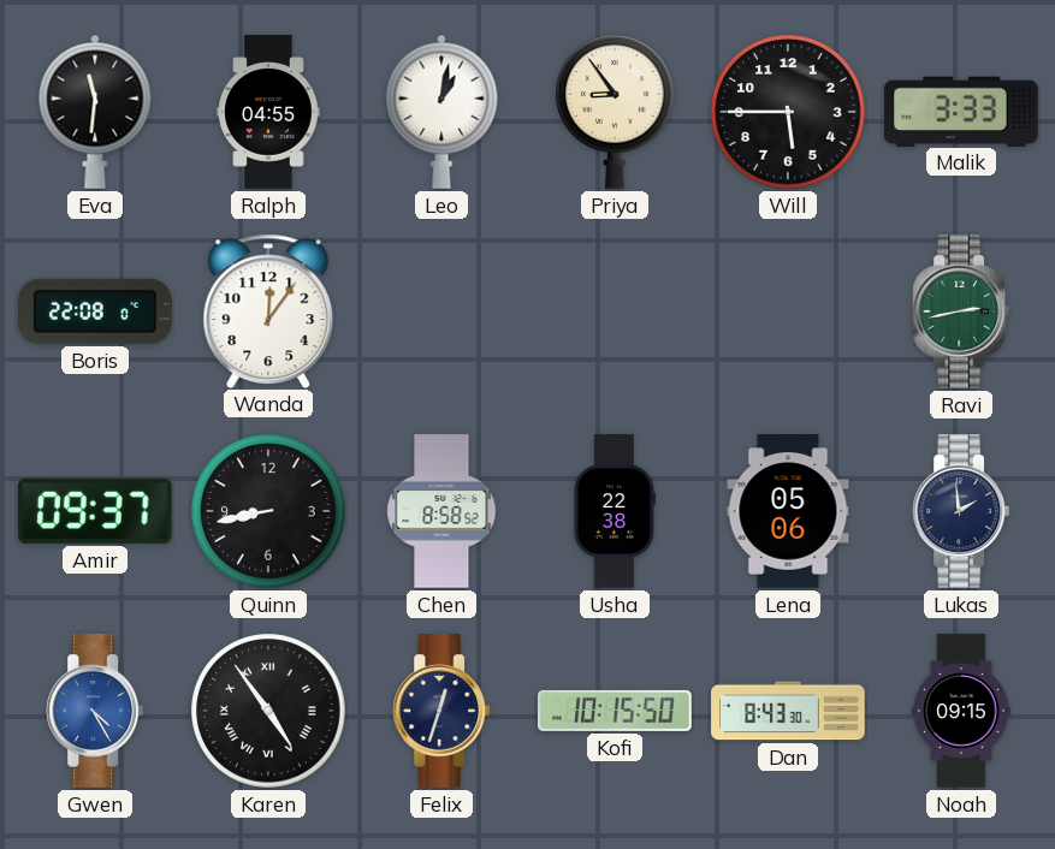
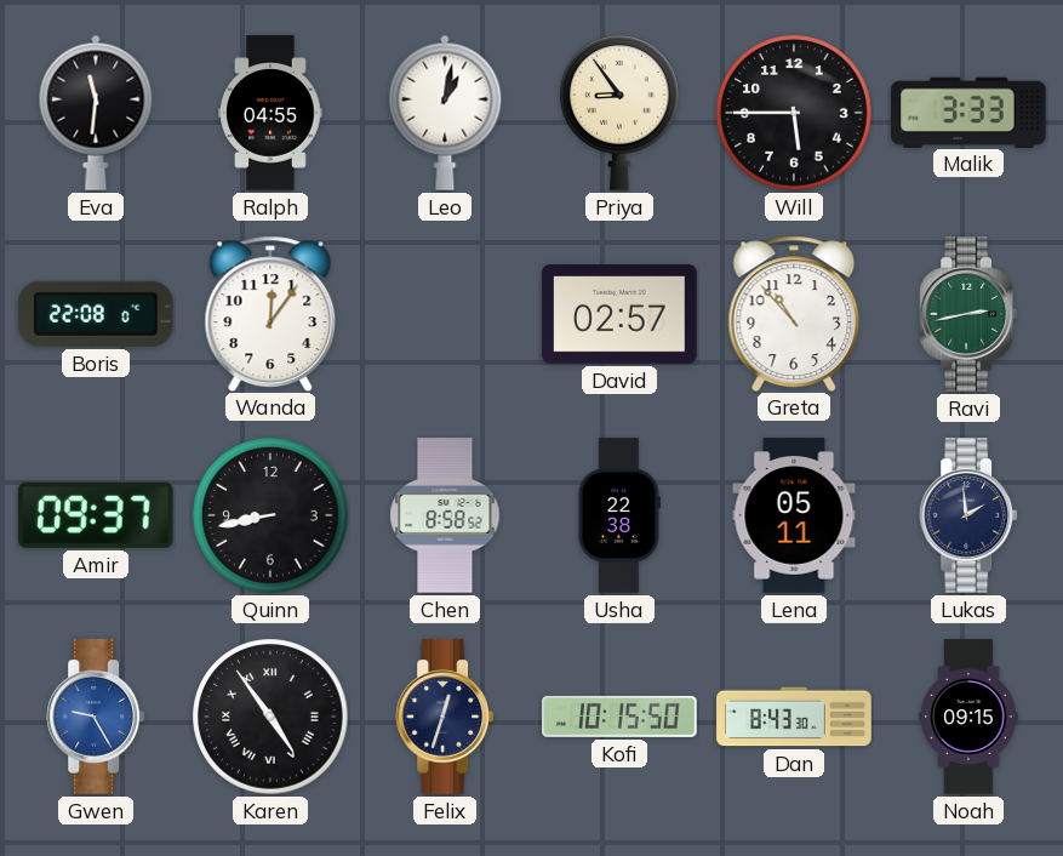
David: none -> 02:57 (619, 315)
Greta: none -> 10:53 (794, 313)
Lena: 05:06 -> 05:11 (794, 515)
Gwen: 4:25 -> 9:25 (96, 717)
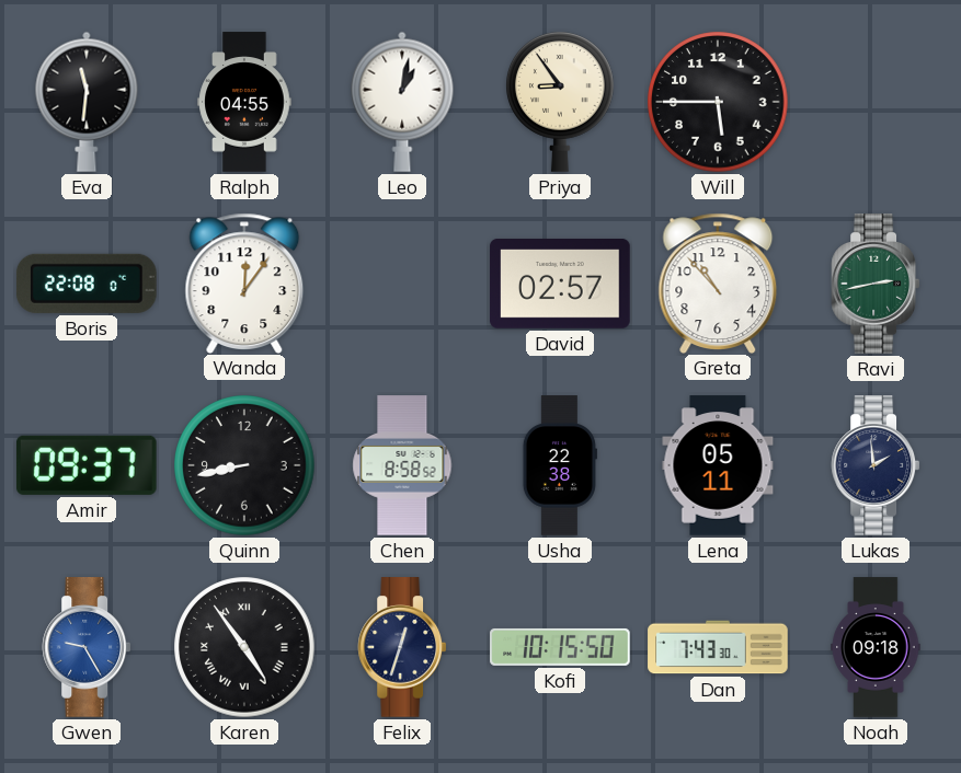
Malik: 3:33 -> none (970, 112)
Dan: 8:43 -> 7:43 (718, 647)
Noah: 09:15 -> 09:18 (876, 647)
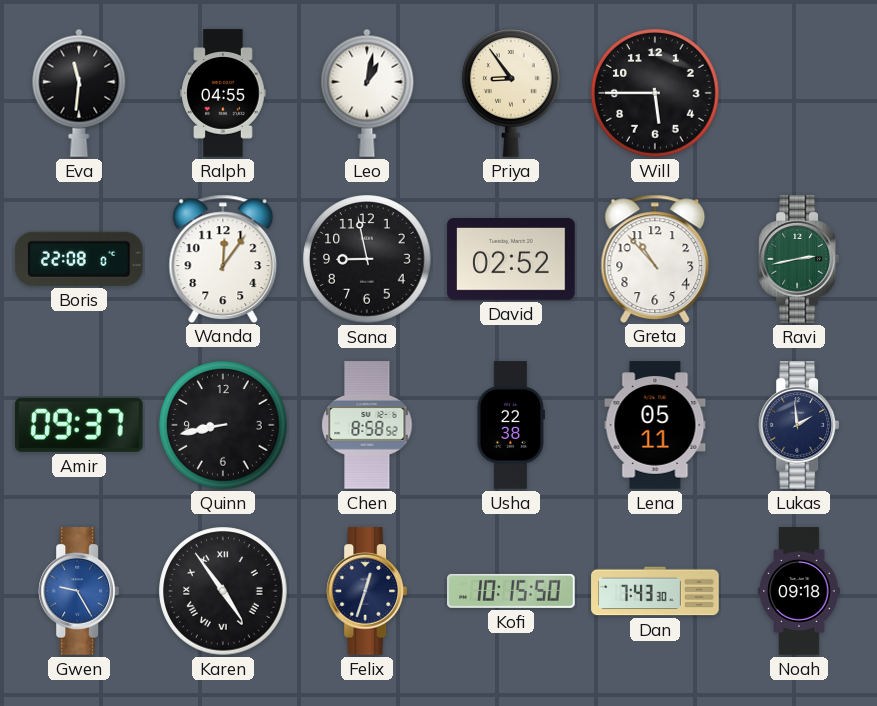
Sana: none -> 8:58 (367, 259)
David: 02:57 -> 02:52 (511, 260)
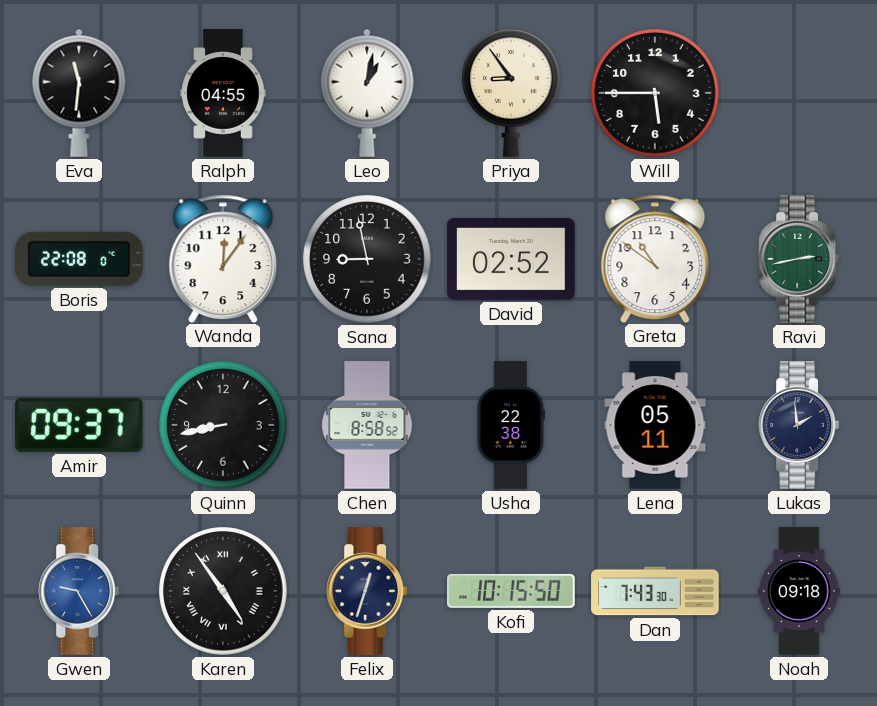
Greta: 10:53 -> 10:51 (655, 258)
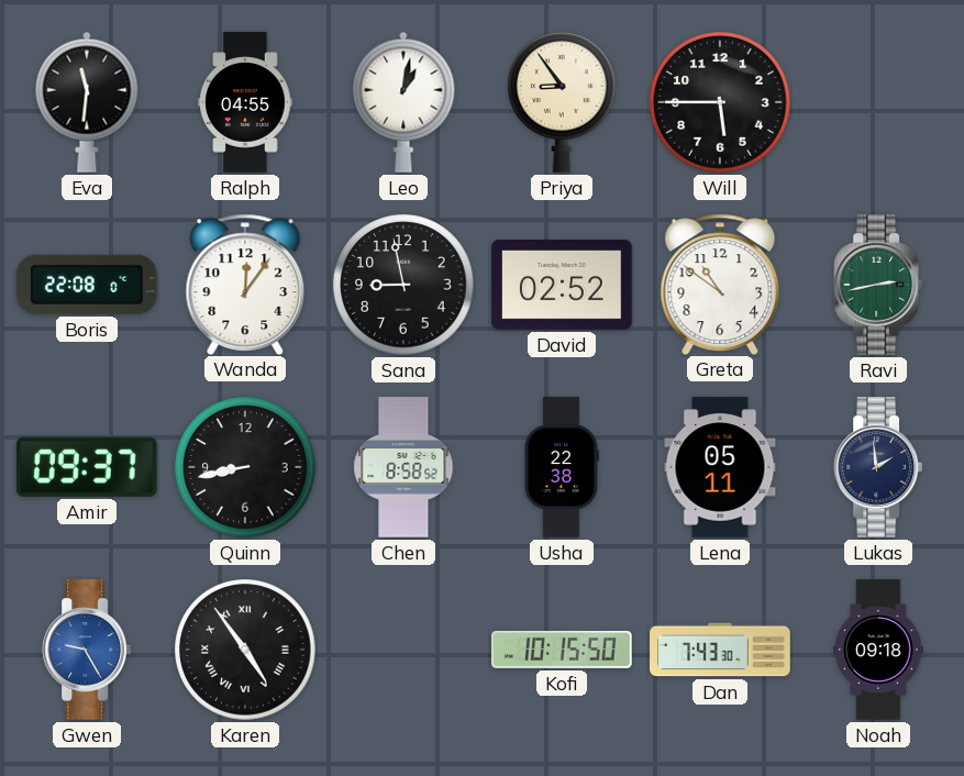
Felix: 12:33 -> none (367, 591)
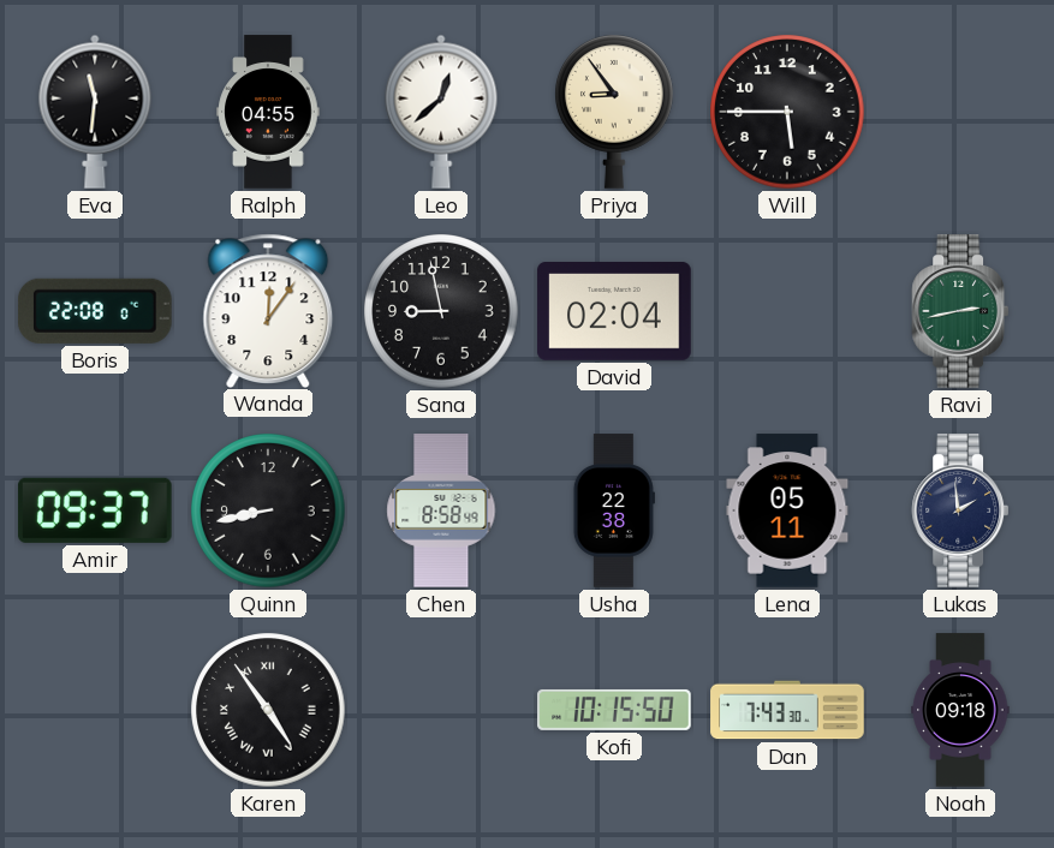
Leo: 1:02 -> 12:38 (441, 112)
David: 02:52 -> 02:04 (614, 312)
Greta: 10:51 -> none (720, 284)
Chen: 8:58:52 -> 8:58:49 (441, 510)
Gwen: 9:25 -> none (87, 650)
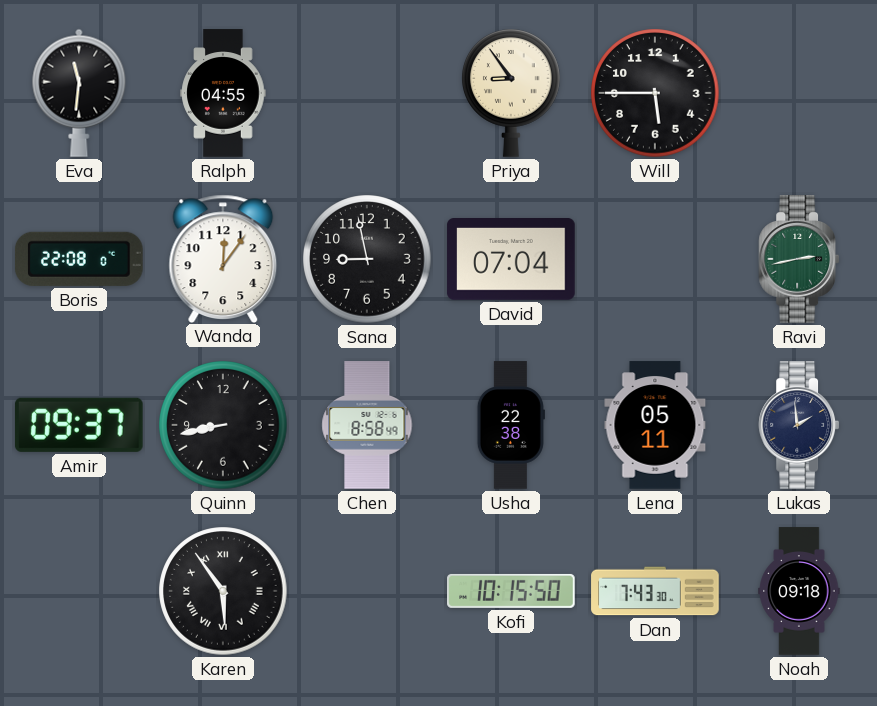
Leo: 12:38 -> none (441, 112)
David: 02:04 -> 07:04 (511, 260)
Karen: 4:54 -> 5:54 (223, 591)
